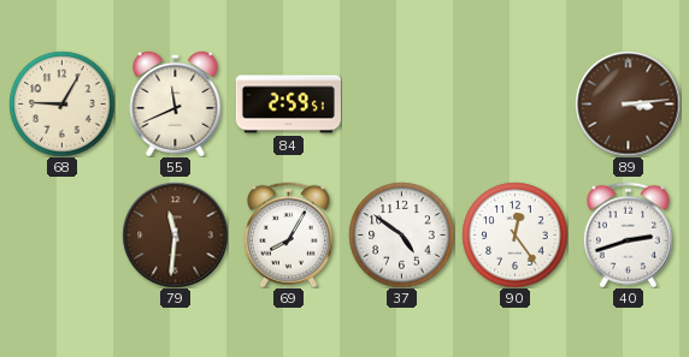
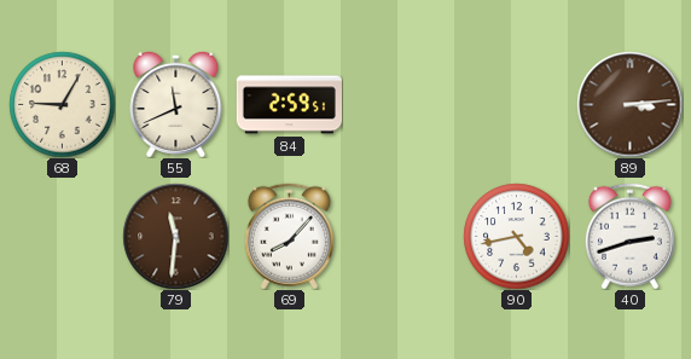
69: 8:05 -> 8:07 (289, 236)
37: 4:51 -> none (401, 234)
90: 12:24 -> 4:43 (516, 236)
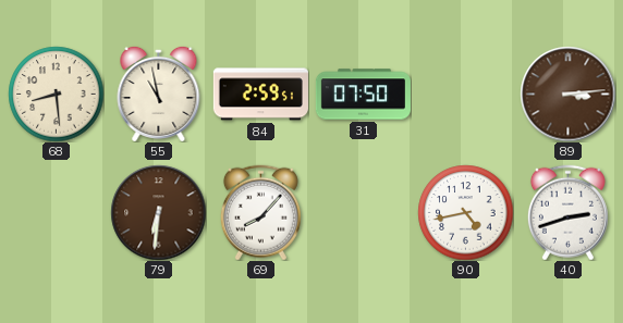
68: 9:05 -> 8:29 (56, 94)
55: 11:41 -> 10:58 (159, 94)
31: none -> 07:50 (363, 95)
79: 11:31 -> 6:31 (158, 212)
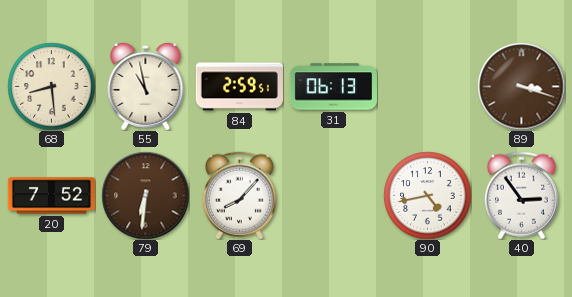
31: 07:50 -> 06:13 (333, 87)
89: 3:14 -> 3:18 (521, 86)
20: none -> 7:52 (51, 196)
40: 2:42 -> 2:54 (521, 195)
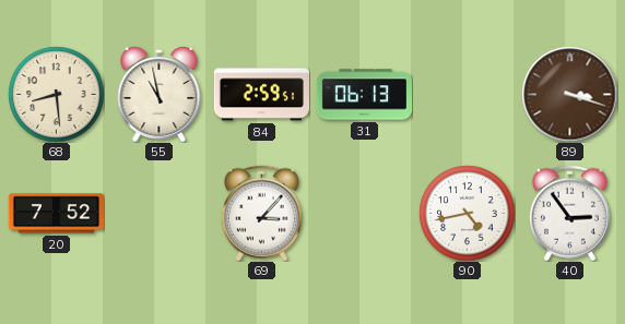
79: 6:31 -> none (145, 195)
69: 8:07 -> 3:07 (261, 213)
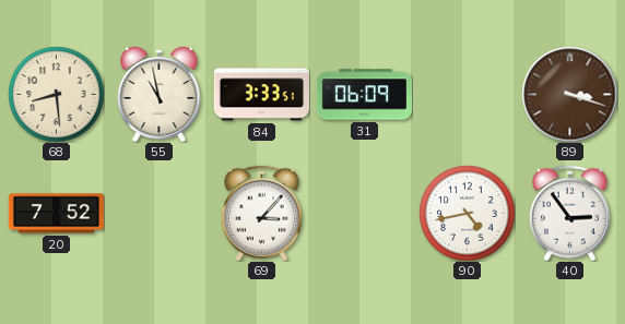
84: 2:59 -> 3:33 (261, 95)
31: 06:13 -> 06:09 (364, 95)
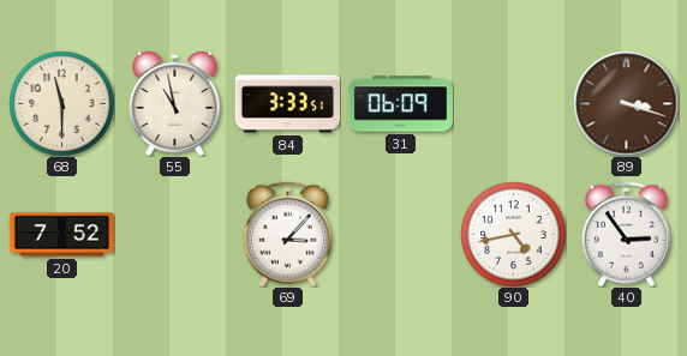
68: 8:29 -> 11:30 (61, 103)
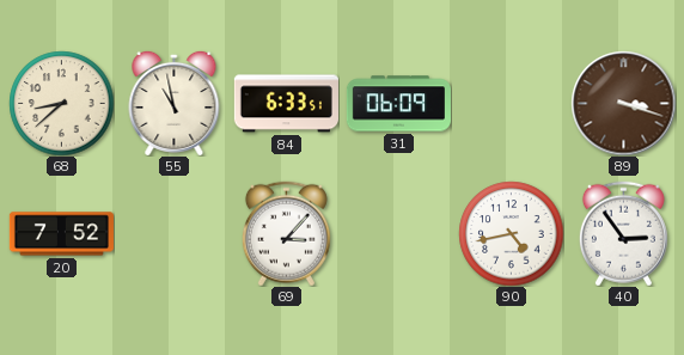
68: 11:30 -> 8:38 (61, 103)
84: 3:33 -> 6:33 (286, 104)
